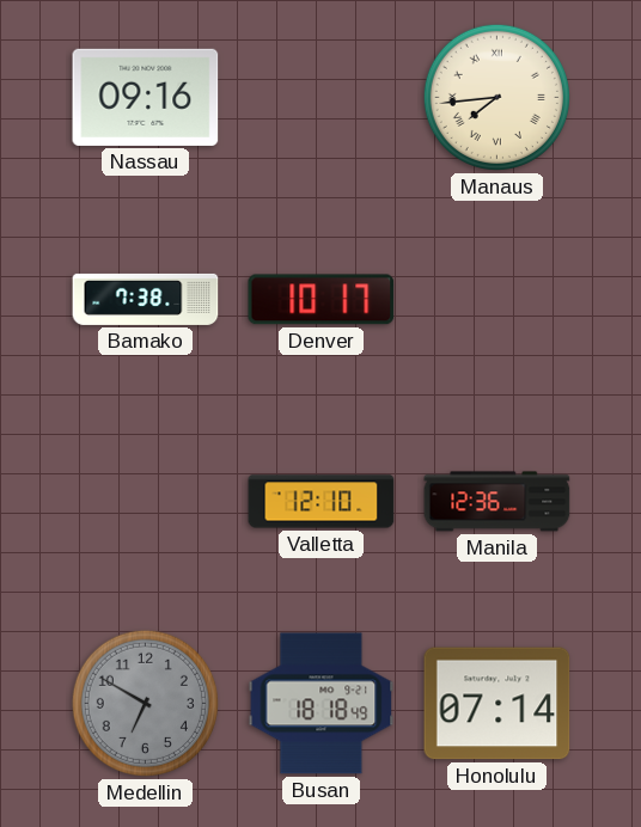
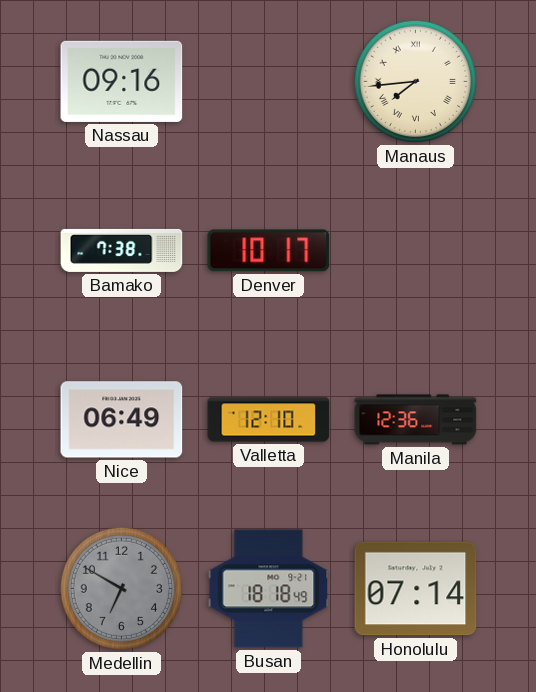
Nice: none -> 06:49 (122, 420)
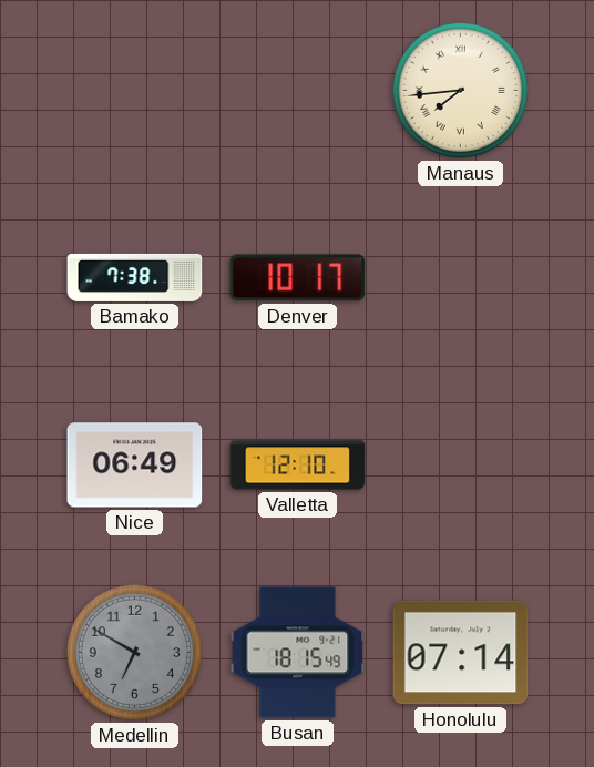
Nassau: 09:16 -> none (122, 81)
Manila: 12:36 -> none (416, 420)
Busan: 18:18 -> 18:15 (298, 653)
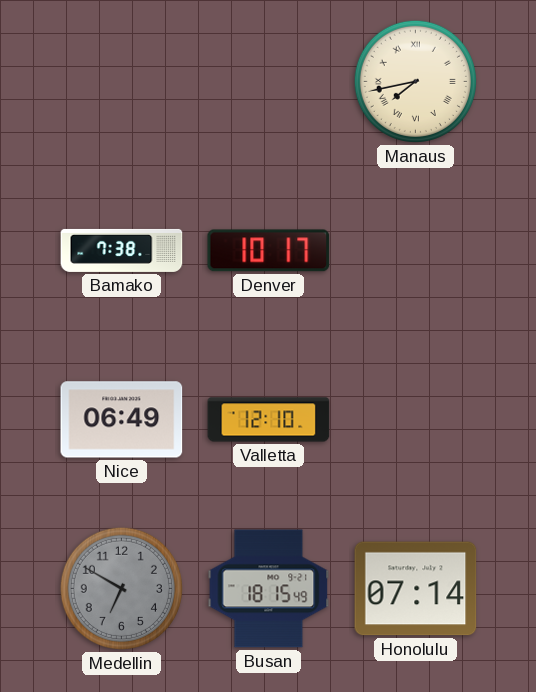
Manaus: 7:44 -> 7:43 (415, 81)
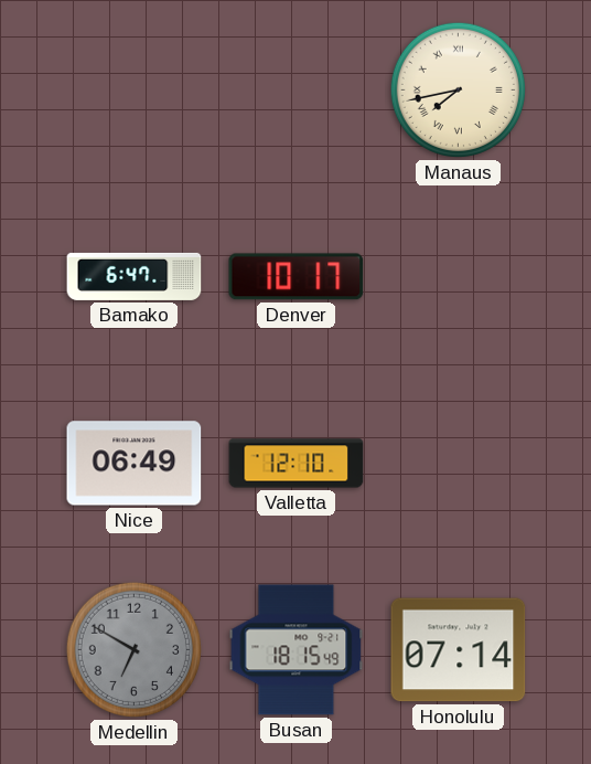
Bamako: 7:38 -> 6:47 (135, 276)
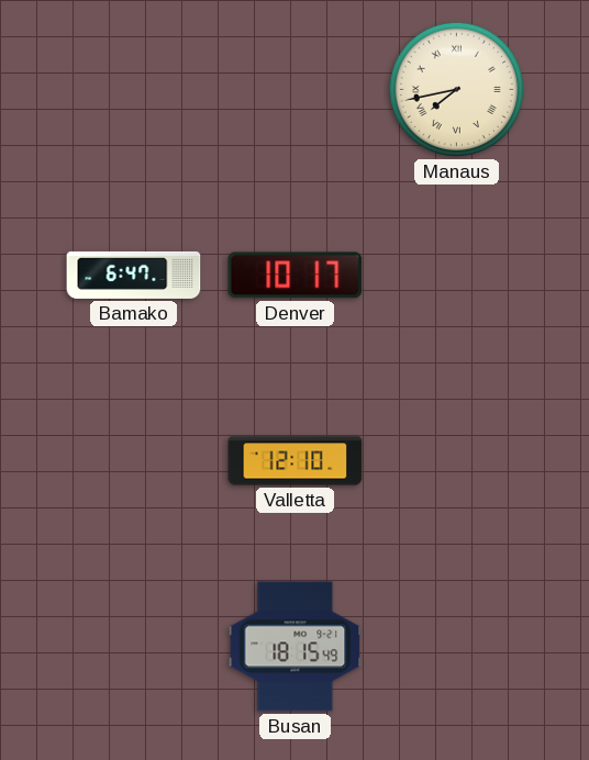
Nice: 06:49 -> none (135, 464)
Medellin: 6:50 -> none (133, 649)
Honolulu: 07:14 -> none (459, 650)
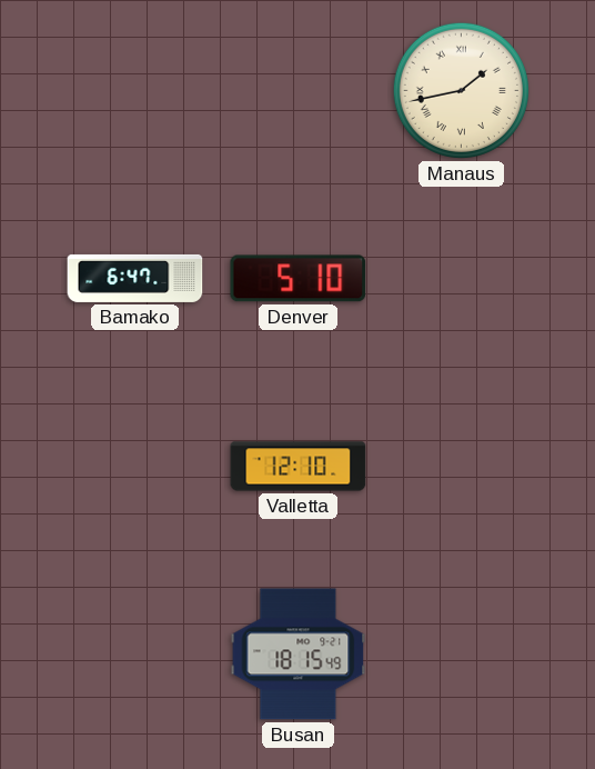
Manaus: 7:43 -> 1:43 (461, 90)
Denver: 10:17 -> 5:10 (299, 279)
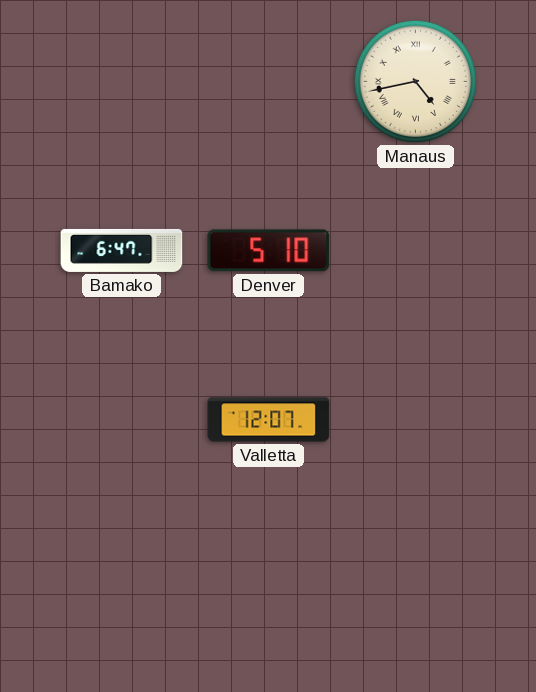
Manaus: 1:43 -> 4:43 (415, 81)
Valletta: 12:10 -> 12:07 (269, 420)
Busan: 18:15 -> none (299, 655)
